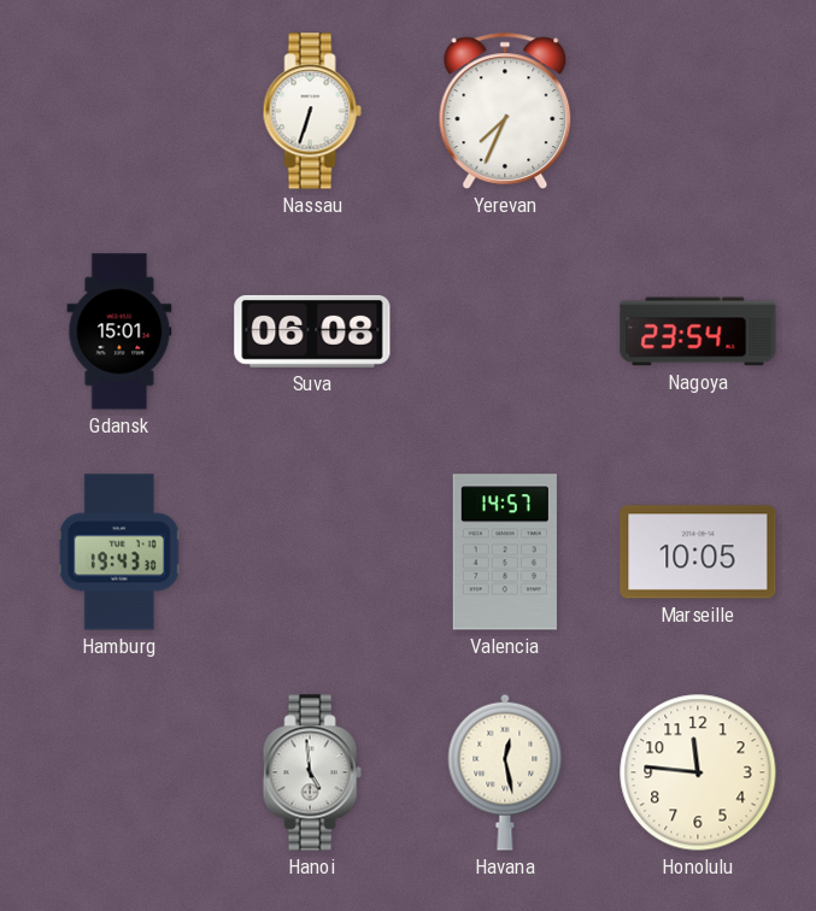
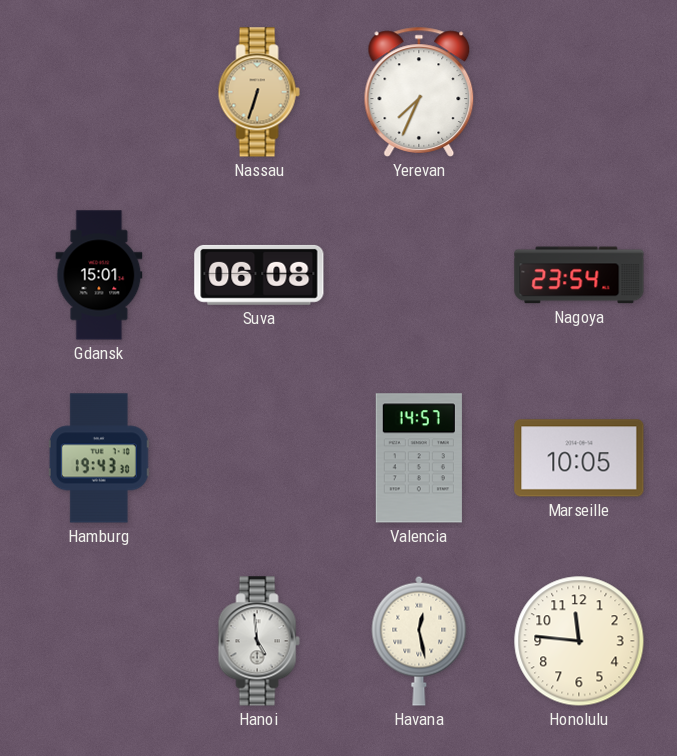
Nassau dial: white -> champagne (259, 92)
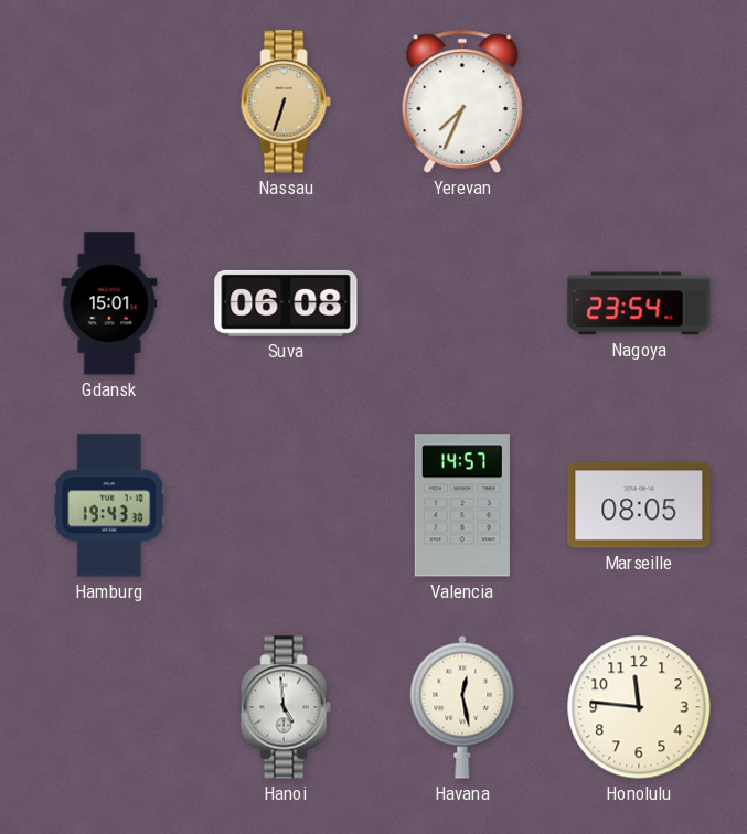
Marseille: 10:05 -> 08:05 (639, 505)
